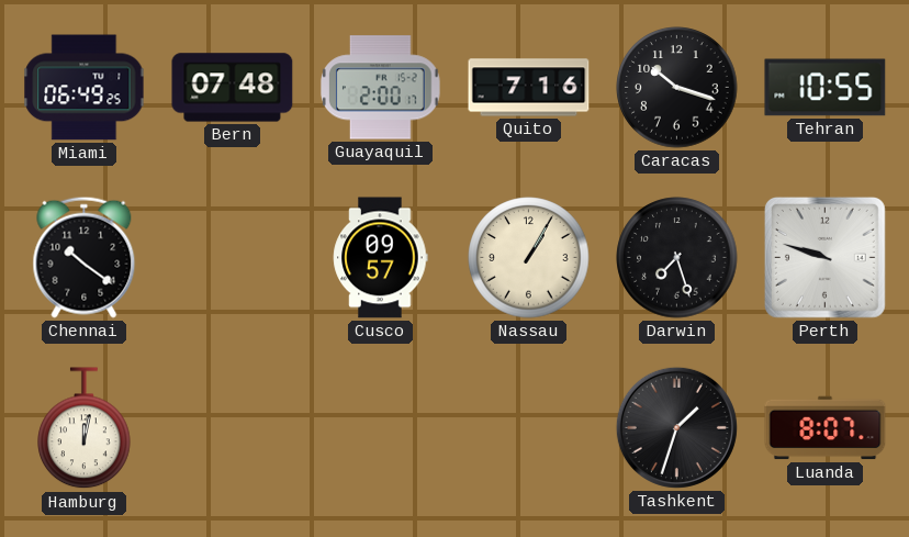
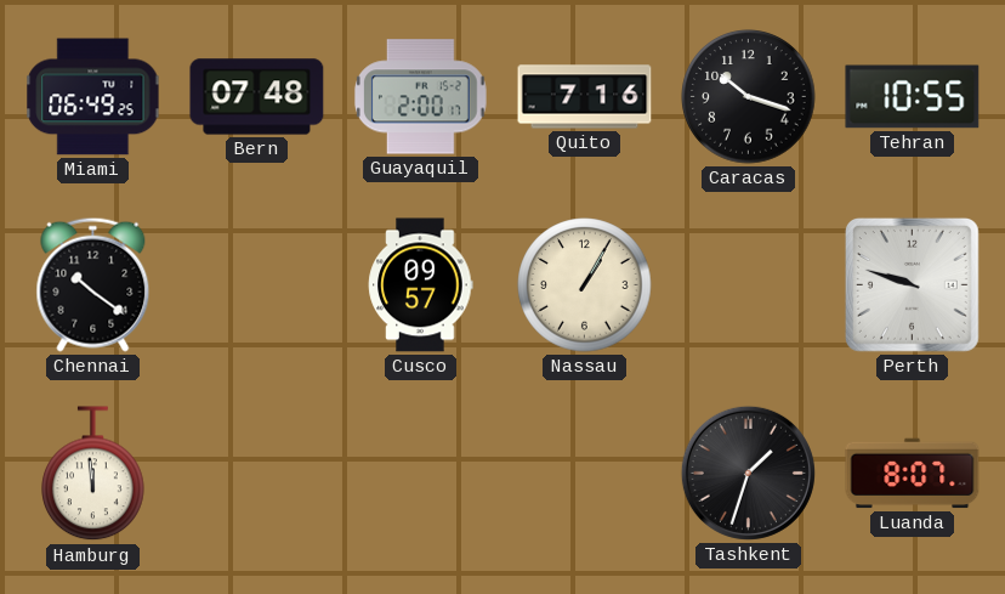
Darwin: 7:27 -> none (677, 258)
Hamburg: 12:02 -> 11:59 (93, 474)
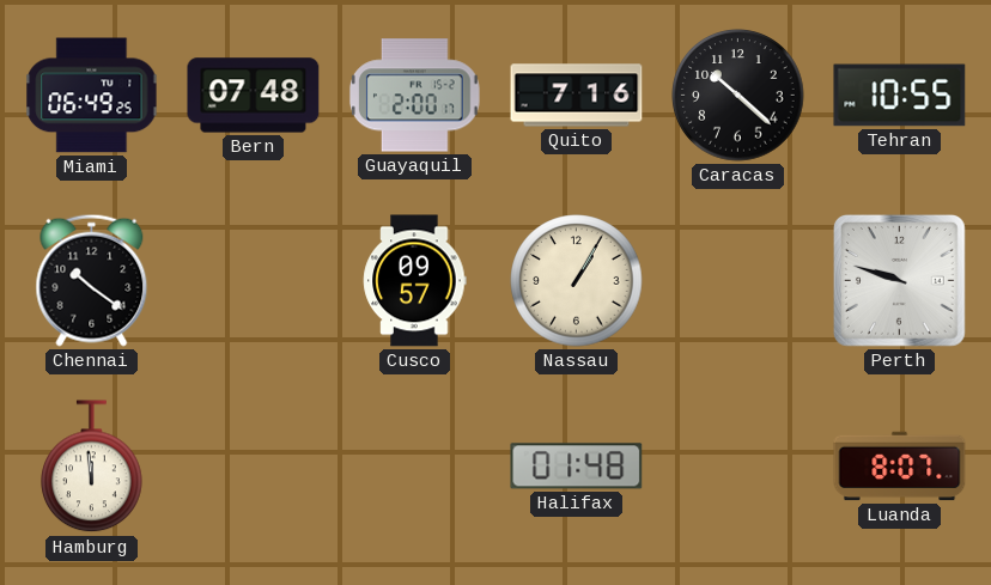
Caracas: 10:18 -> 10:22 (738, 96)
Halifax: none -> 01:48 (577, 467)
Tashkent: 1:33 -> none (748, 473)
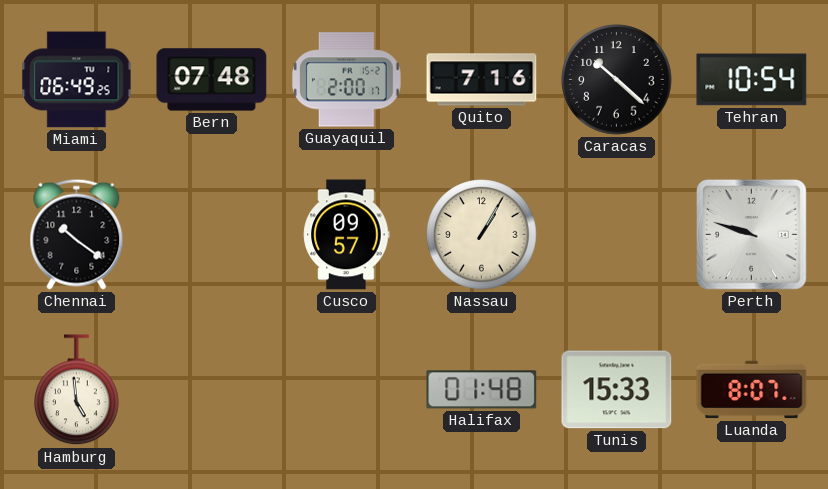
Tehran: 10:55 -> 10:54 (752, 80)
Hamburg: 11:59 -> 4:59 (77, 390)
Tunis: none -> 15:33 (617, 390)
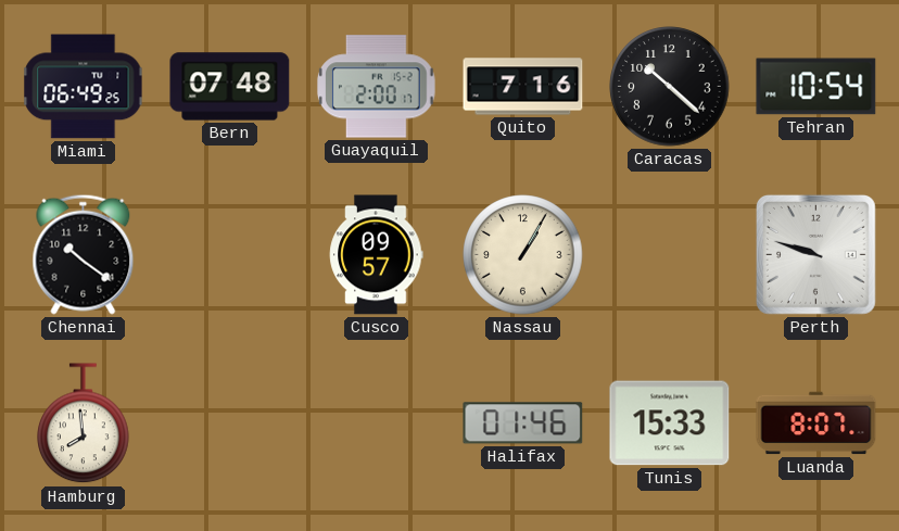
Hamburg: 4:59 -> 7:59 (84, 423)
Halifax: 01:48 -> 01:46 (523, 423)
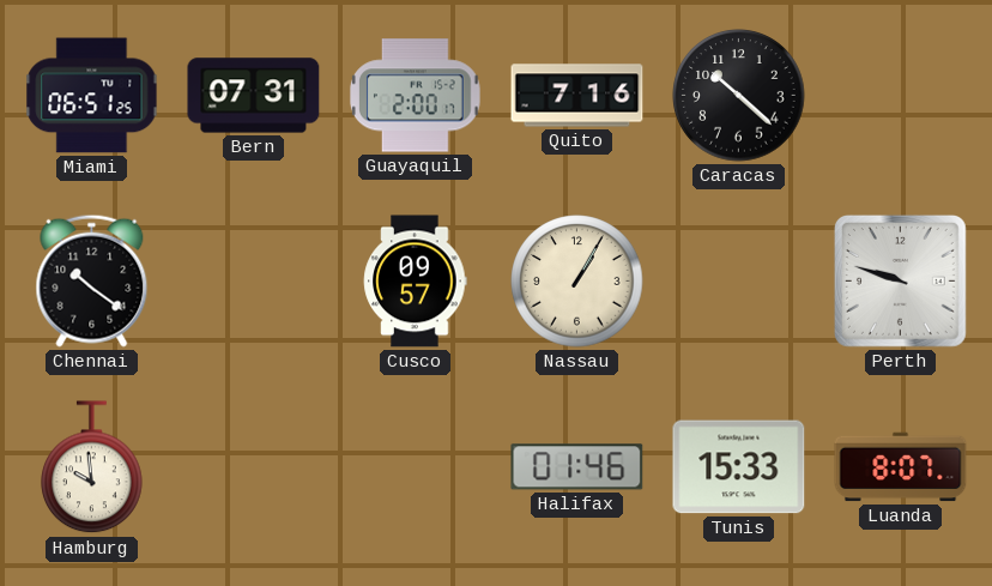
Miami: 06:49 -> 06:51 (92, 96)
Bern: 07:48 -> 07:31 (254, 96)
Tehran: 10:54 -> none (816, 87)
Hamburg: 7:59 -> 9:59 (92, 467)
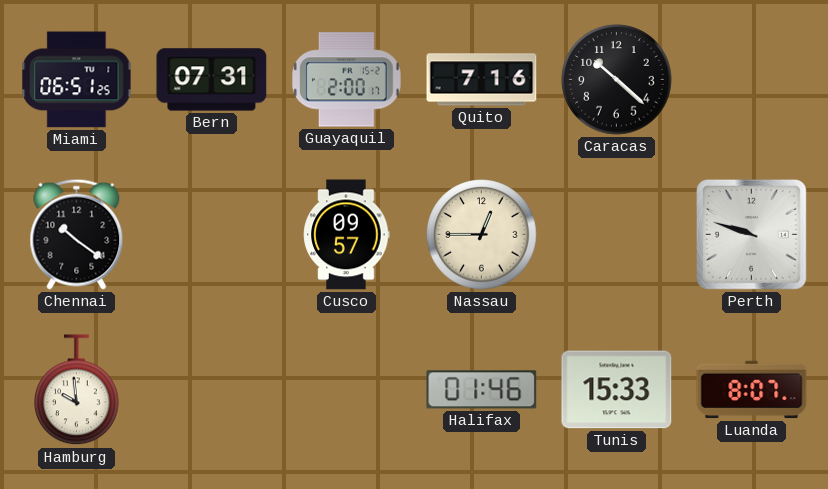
Nassau: 1:05 -> 12:45 (482, 235)
